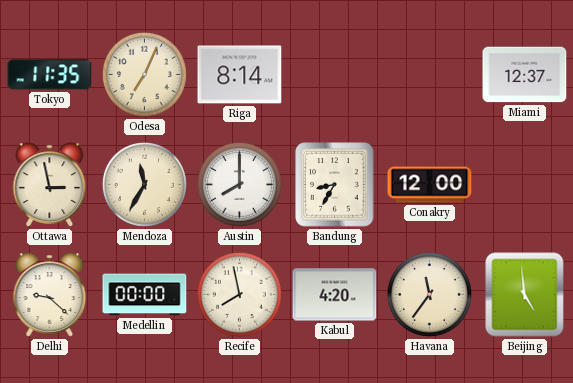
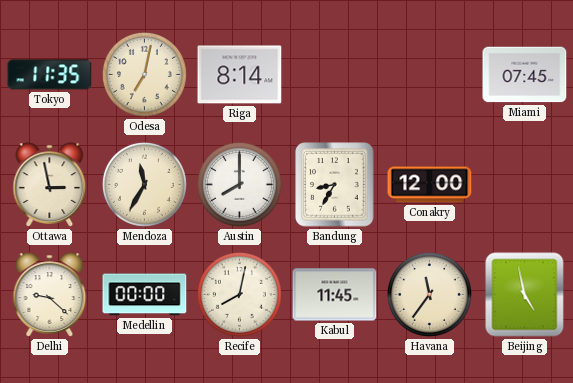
Odesa: 7:04 -> 7:02 (144, 74)
Miami: 12:37 -> 07:45 (525, 75)
Recife: 7:58 -> 8:02 (239, 294)
Kabul: 4:20 -> 11:45 (335, 295)
Beijing: 4:59 -> 4:58 (525, 295)
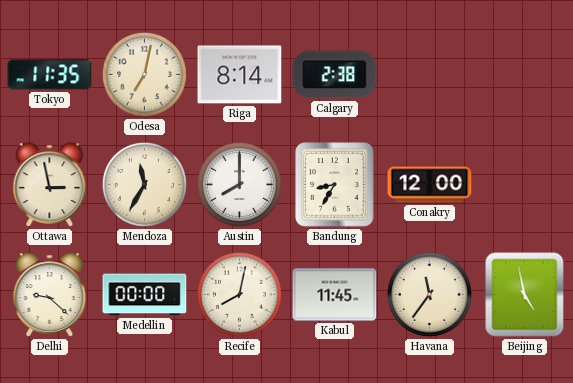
Calgary: none -> 2:38 (335, 75)
Miami: 07:45 -> none (525, 75)
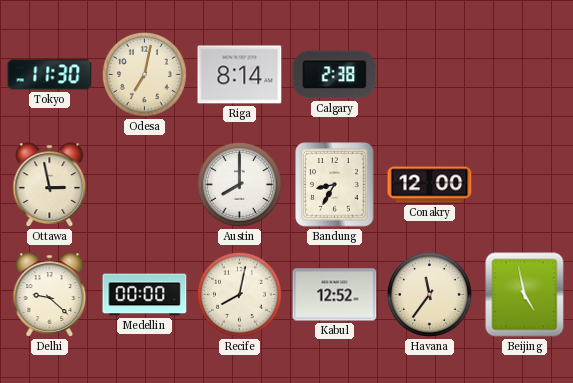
Tokyo: 11:35 -> 11:30 (50, 75)
Mendoza: 11:35 -> none (144, 184)
Kabul: 11:45 -> 12:52 (335, 295)
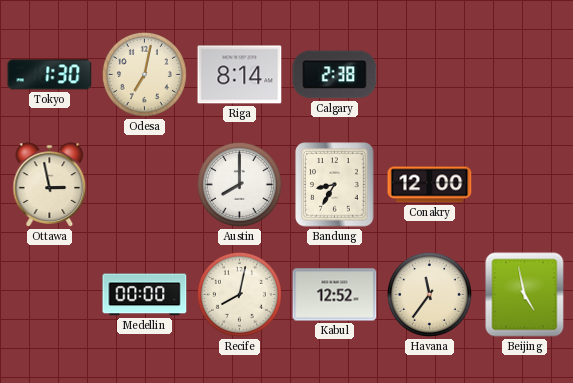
Tokyo: 11:30 -> 1:30 (50, 75)
Delhi: 9:22 -> none (50, 295)
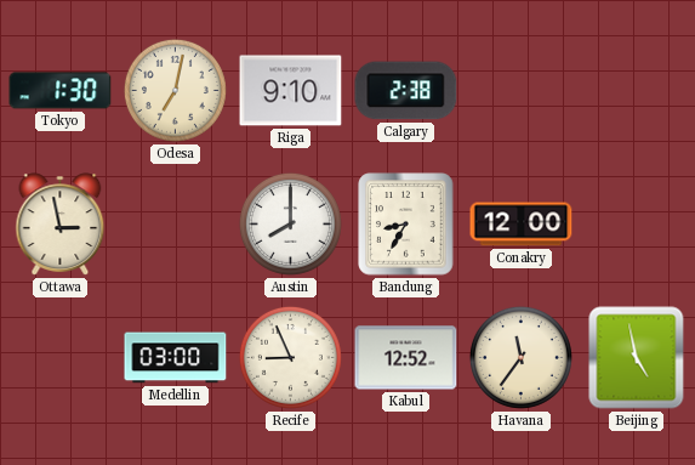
Riga: 8:14 -> 9:10 (291, 91)
Medellin: 00:00 -> 03:00 (176, 358)
Recife: 8:02 -> 8:56 (290, 357)
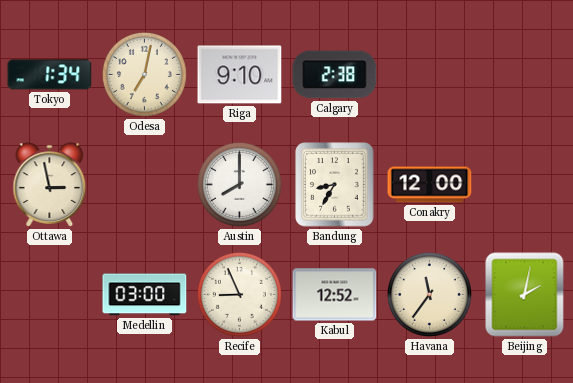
Tokyo: 1:30 -> 1:34 (50, 75)
Beijing: 4:58 -> 2:02 (525, 295)
